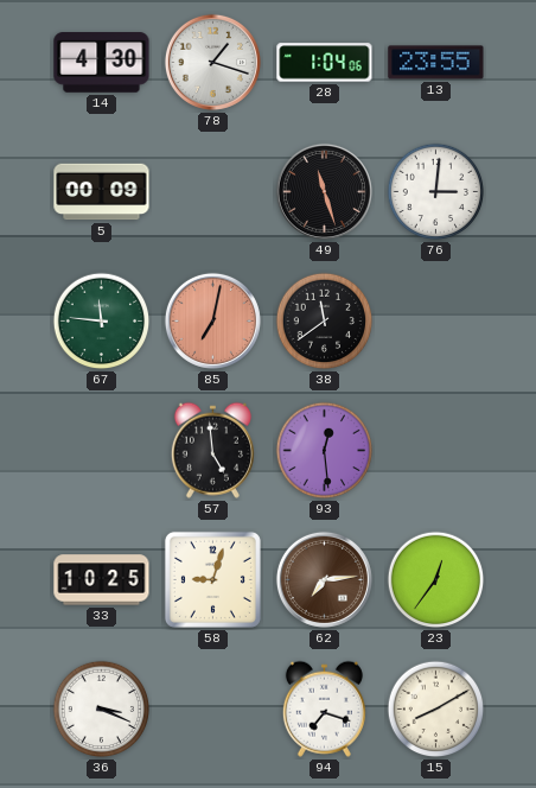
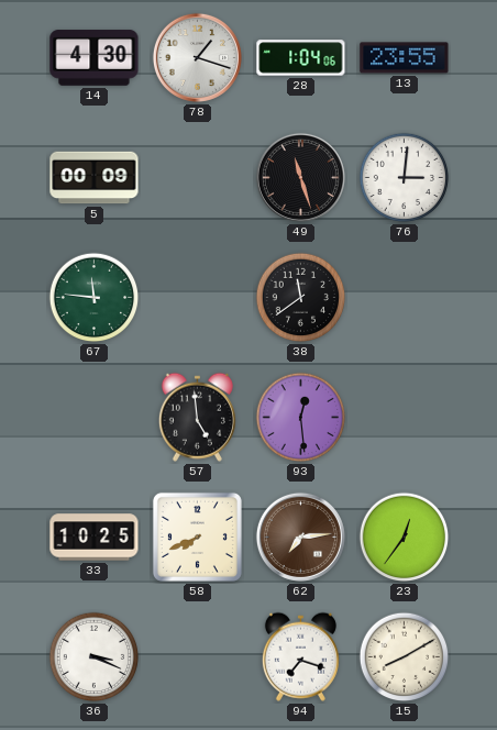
85: 7:02 -> none (212, 320)
58: 9:03 -> 7:41 (197, 537)
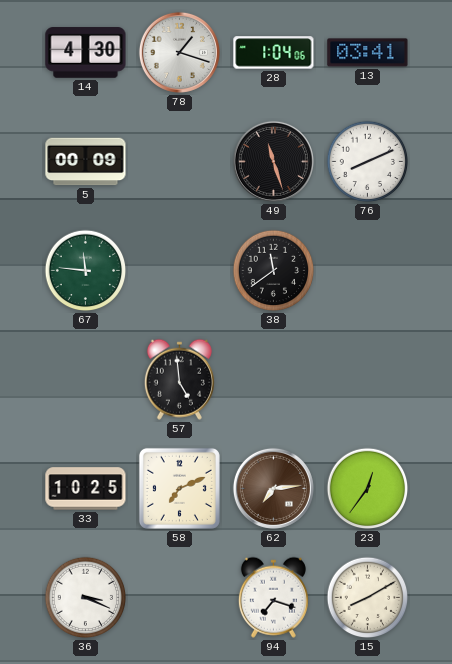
13: 23:55 -> 03:41 (368, 53)
76: 3:01 -> 8:11 (368, 162)
93: 12:29 -> none (301, 418)
58: 7:41 -> 7:11 (179, 488)
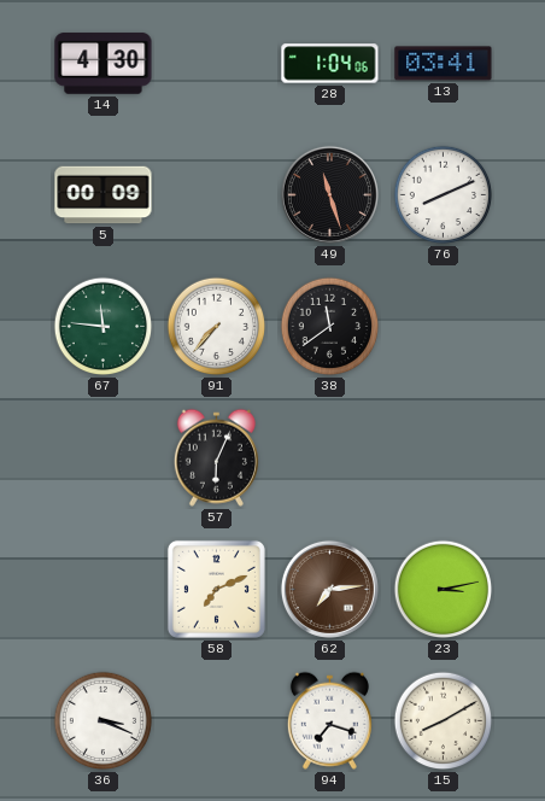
78: 1:18 -> none (179, 52)
91: none -> 7:37 (217, 327)
57: 4:59 -> 6:04 (216, 457)
33: 10:25 -> none (86, 489)
23: 12:36 -> 3:13 (444, 590)
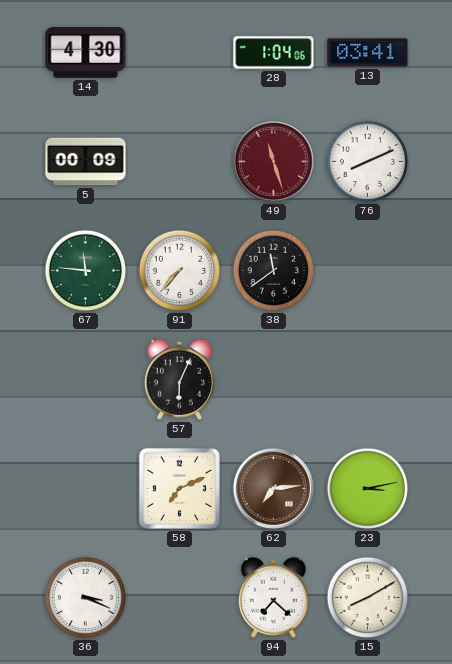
49 dial: black -> burgundy (273, 161)
94: 7:18 -> 7:22 (273, 597)
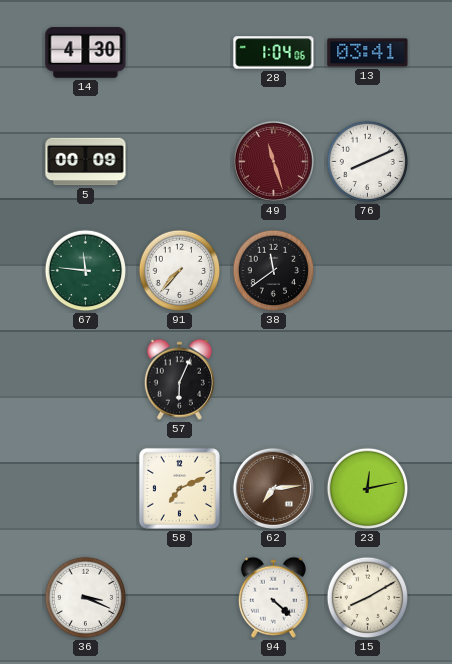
23: 3:13 -> 12:13 (368, 489)
94: 7:22 -> 4:22 (273, 597)
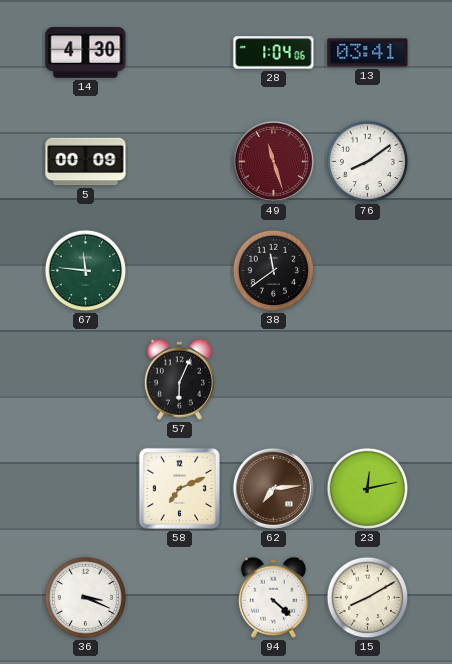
76: 8:11 -> 8:09 (368, 162)
91: 7:37 -> none (180, 271)
